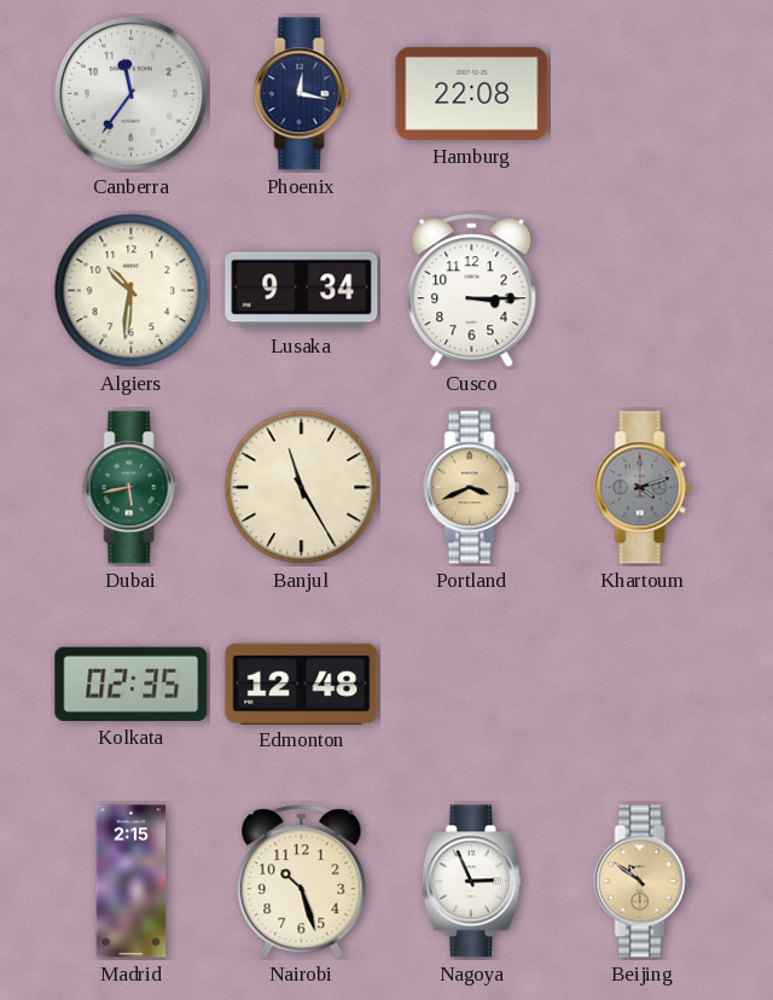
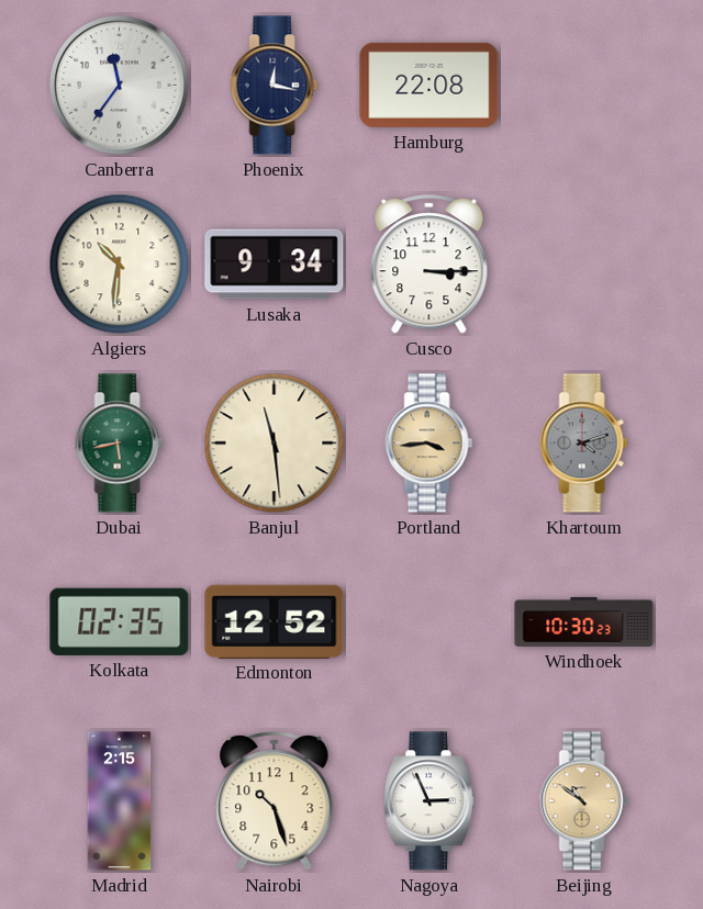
Banjul: 11:25 -> 11:29 (275, 444)
Portland: 3:41 -> 3:44 (429, 444)
Edmonton: 12:48 -> 12:52 (275, 621)
Windhoek: none -> 10:30 (584, 621)
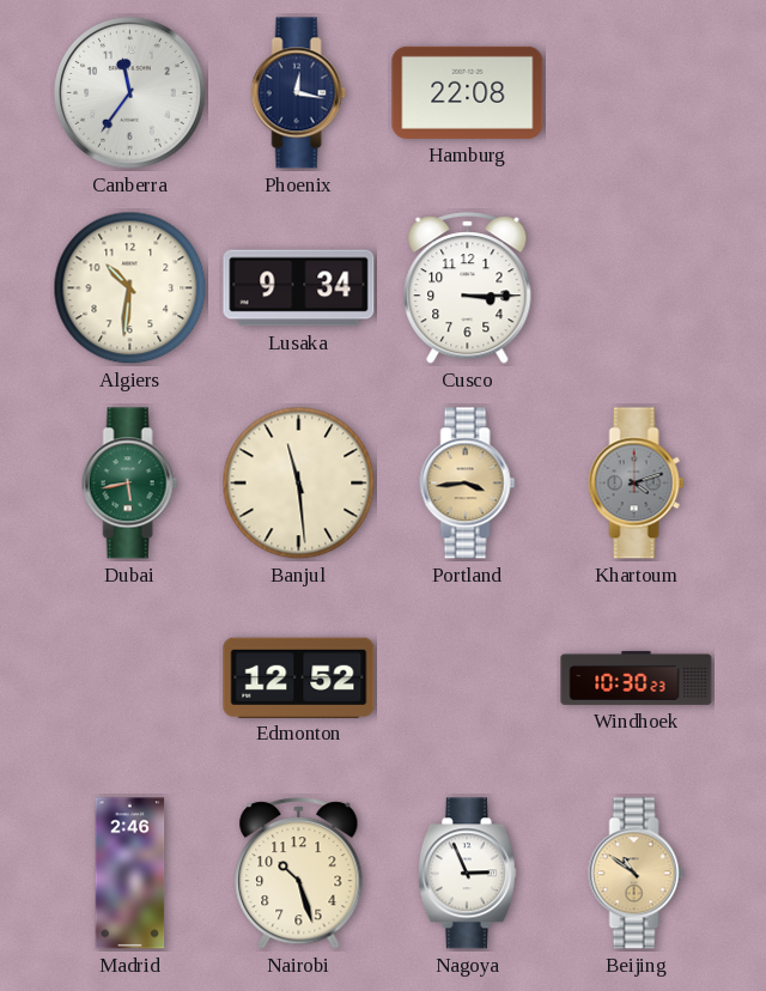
Kolkata: 02:35 -> none (120, 621)
Madrid: 2:15 -> 2:46 (130, 874)
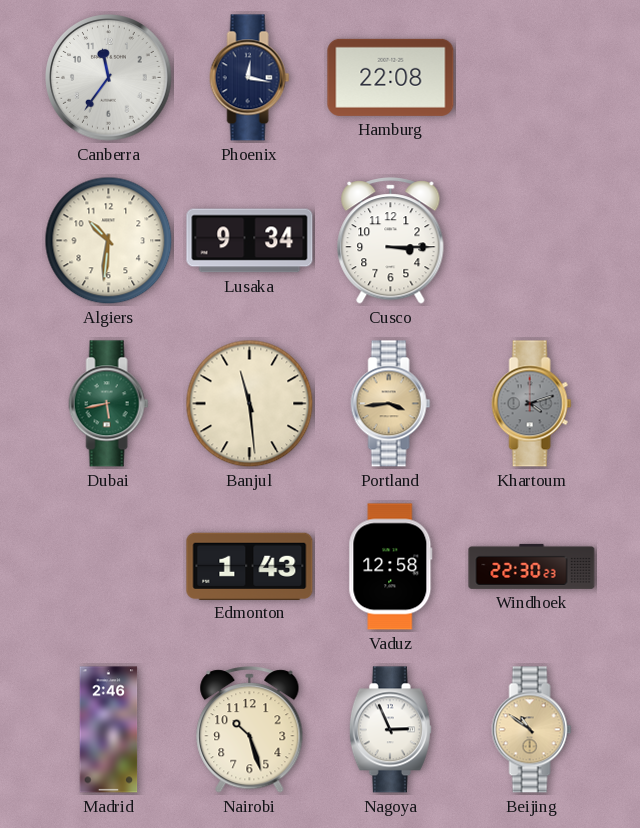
Edmonton: 12:52 -> 1:43 (250, 566)
Vaduz: none -> 12:58 (391, 567)
Windhoek: 10:30 -> 22:30 (532, 566)
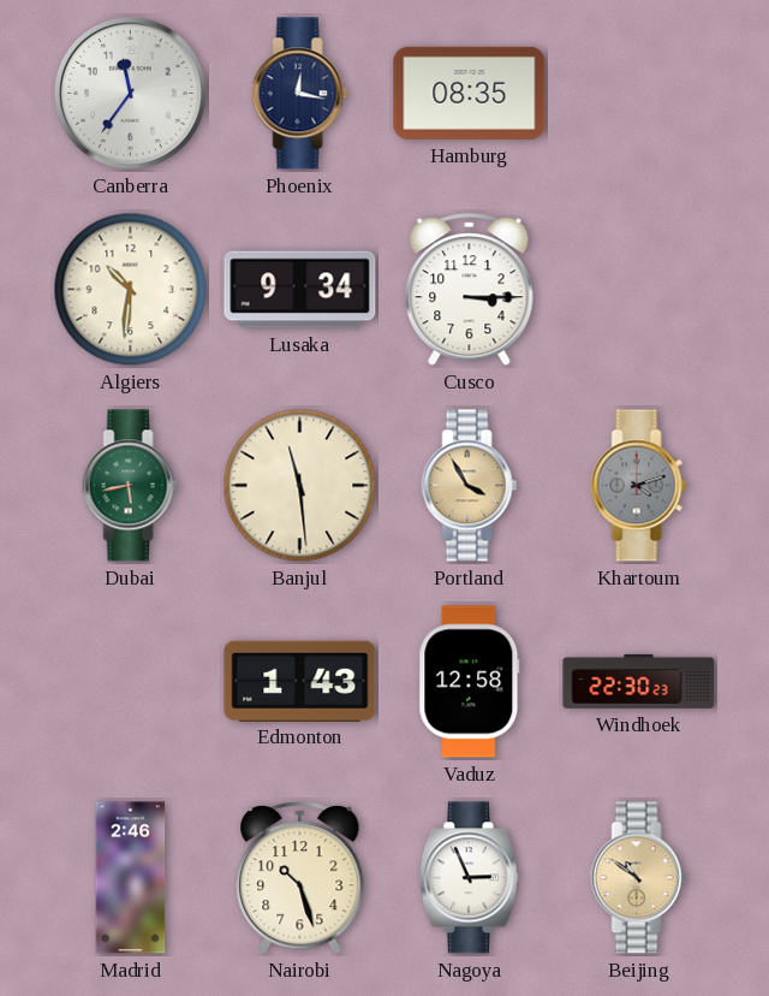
Hamburg: 22:08 -> 08:35 (470, 93)
Portland: 3:44 -> 3:55 (470, 486)
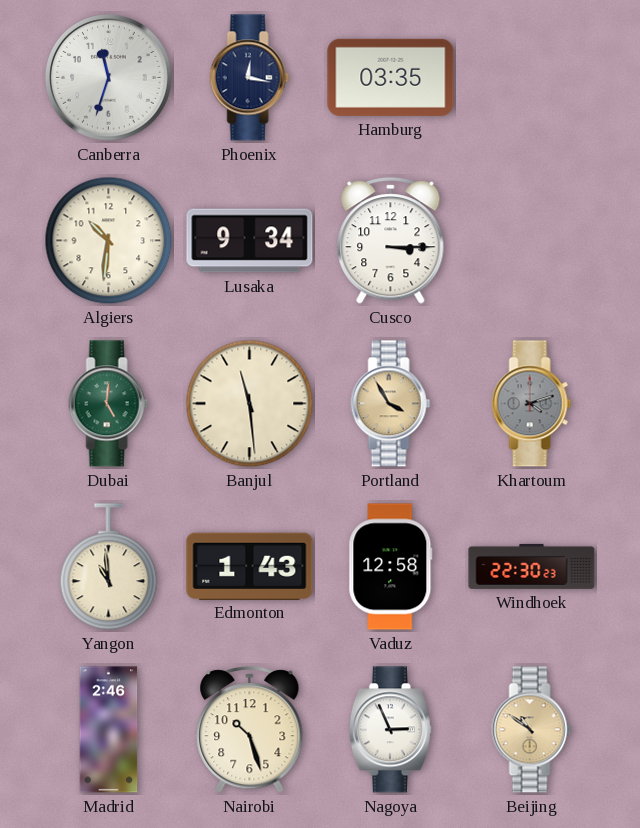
Canberra: 11:36 -> 11:33 (109, 78)
Hamburg: 08:35 -> 03:35 (391, 77)
Dubai: 5:43 -> 5:01 (109, 404)
Yangon: none -> 10:59 (109, 567)
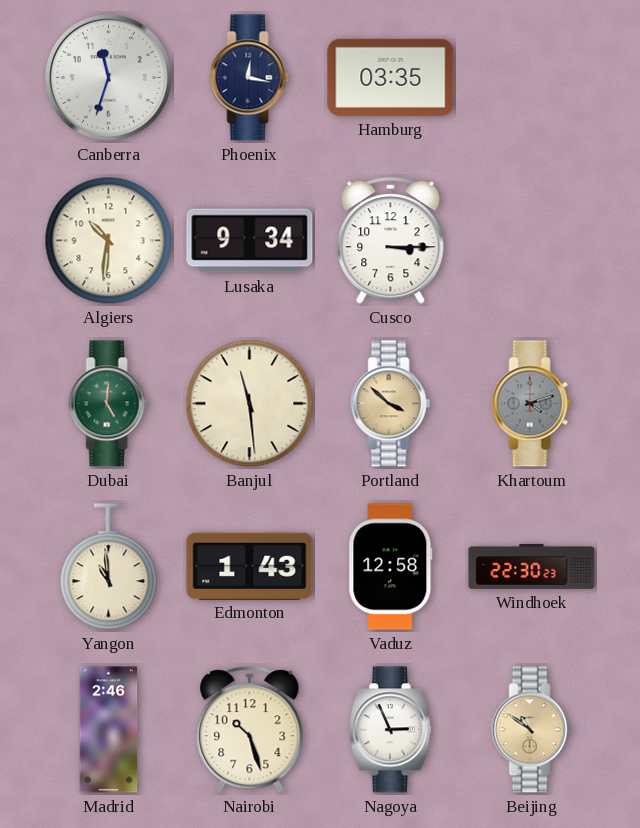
Portland: 3:55 -> 3:52 (391, 404)
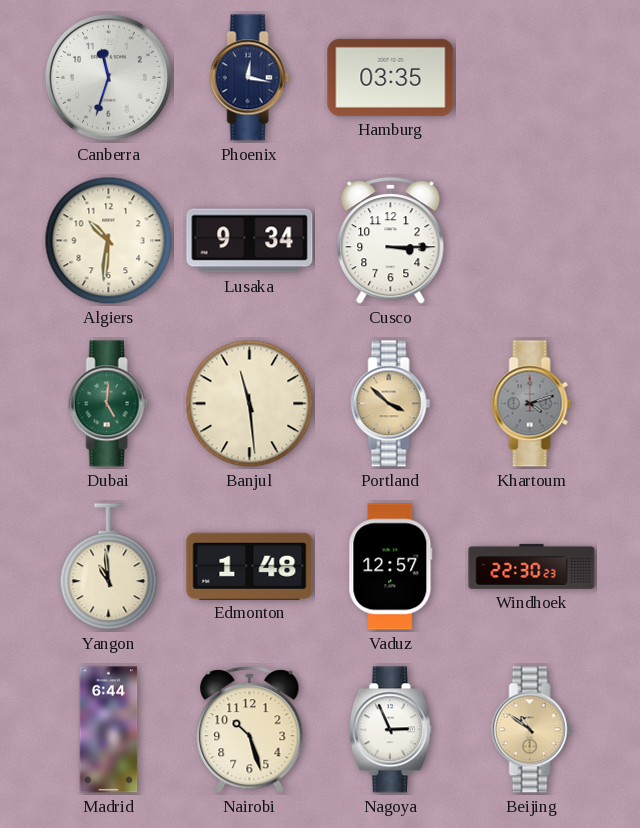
Edmonton: 1:43 -> 1:48 (250, 566)
Vaduz: 12:58 -> 12:57 (391, 567)
Madrid: 2:46 -> 6:44 (109, 730)
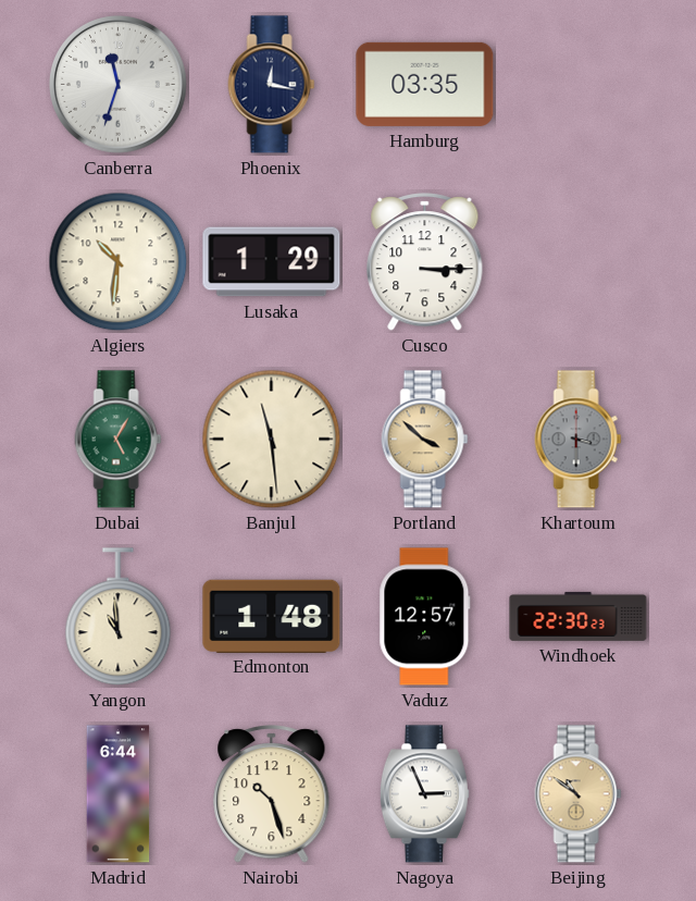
Lusaka: 9:34 -> 1:29 (272, 262)
Dubai: 5:01 -> 5:05 (119, 440)
Khartoum: 4:12 -> 3:30 (579, 440)
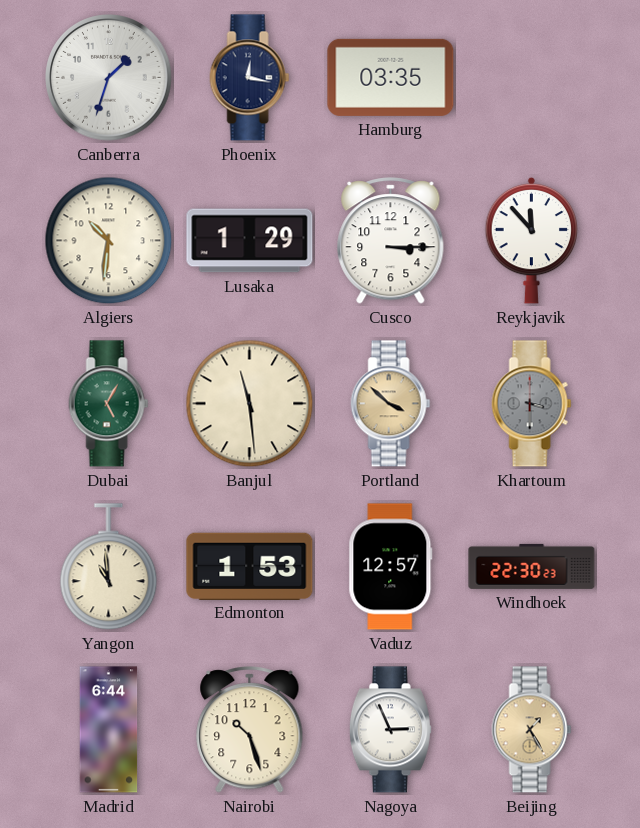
Canberra: 11:33 -> 1:33 (109, 78)
Reykjavik: none -> 11:53 (532, 240)
Edmonton: 1:48 -> 1:53 (250, 566)
Beijing: 10:51 -> 1:25 (532, 730)
